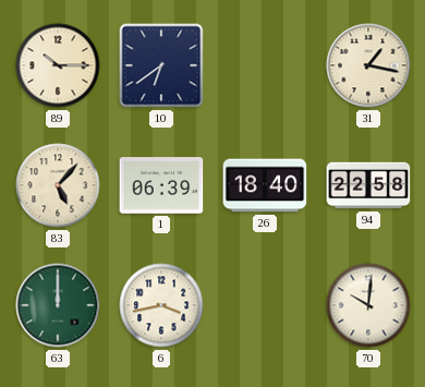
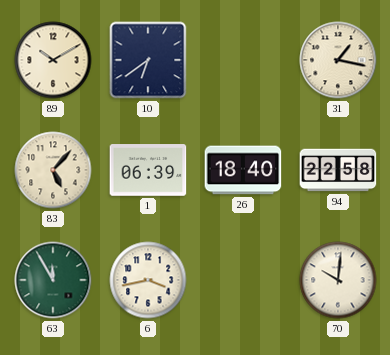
89: 10:15 -> 10:10 (53, 60)
63: 12:00 -> 11:55 (53, 280)
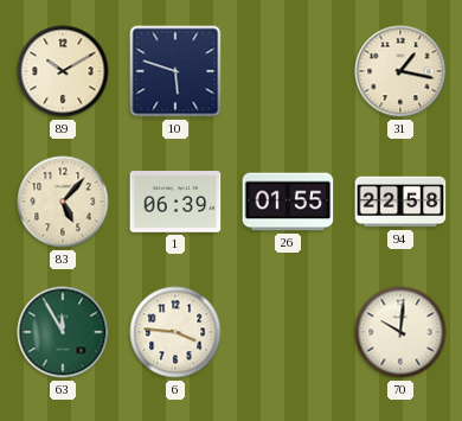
10: 6:39 -> 5:48 (175, 71)
26: 18:40 -> 01:55 (288, 202)
6: 3:43 -> 3:46 (175, 332)
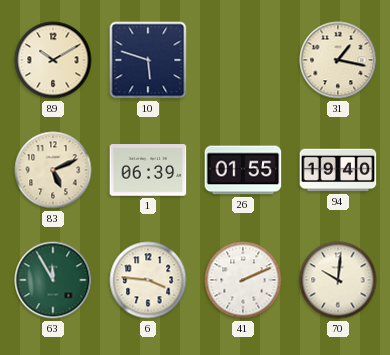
83: 5:07 -> 5:11 (53, 170)
94: 22:58 -> 19:40 (338, 170)
41: none -> 2:11 (243, 280)
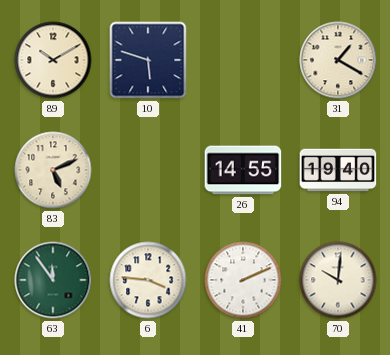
31: 1:17 -> 1:20 (338, 60)
1: 06:39 -> none (148, 170)
26: 01:55 -> 14:55 (243, 170)
63: 11:55 -> 11:54 (53, 280)
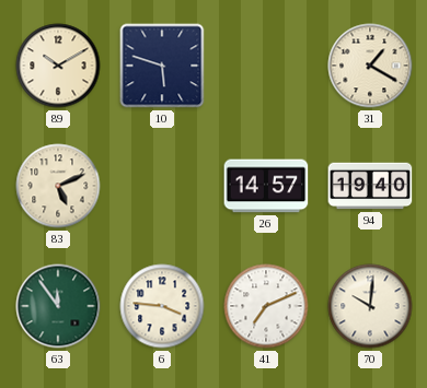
26: 14:55 -> 14:57 (266, 186)
41: 2:11 -> 7:11 (266, 306)
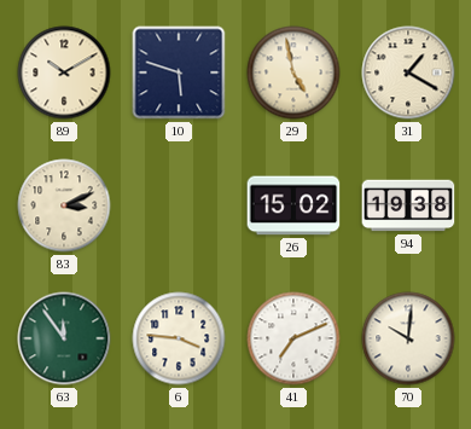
29: none -> 4:58 (293, 73)
83: 5:11 -> 3:11 (64, 205)
26: 14:57 -> 15:02 (293, 205)
94: 19:40 -> 19:38 (408, 205)
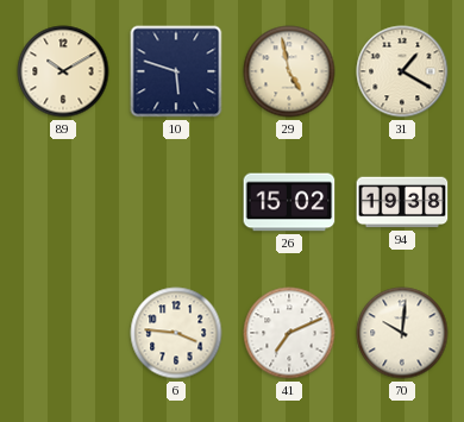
83: 3:11 -> none (64, 205)
63: 11:54 -> none (64, 338)
